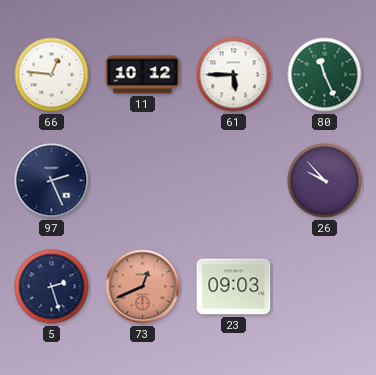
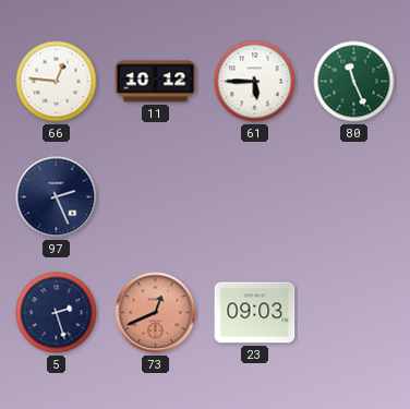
26: 9:53 -> none (325, 181)
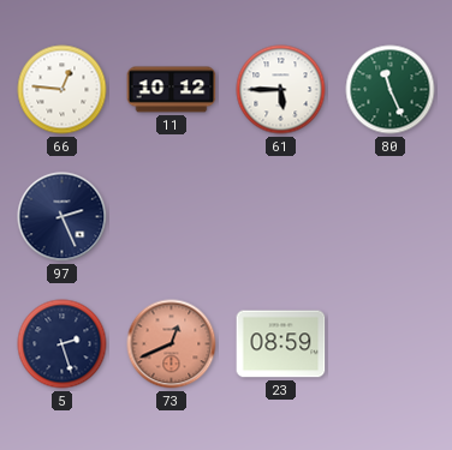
23: 09:03 -> 08:59 (281, 344)
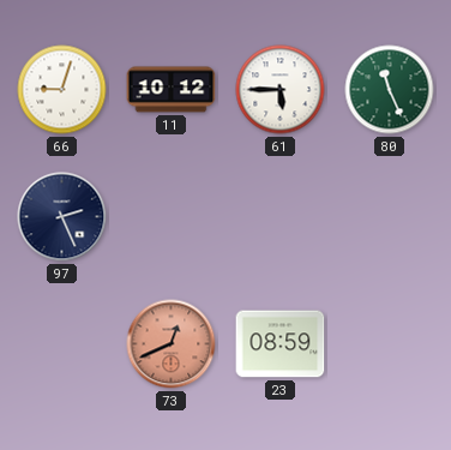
66: 12:46 -> 9:03 (62, 90)
5: 2:27 -> none (63, 344)
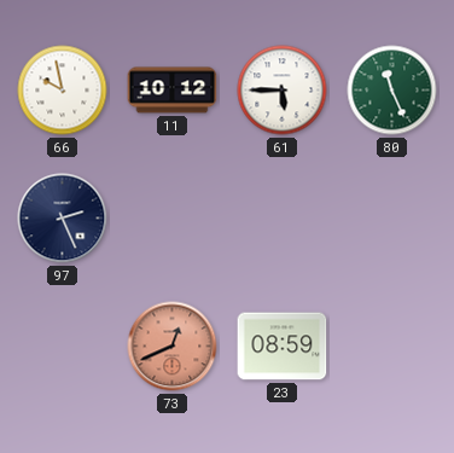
66: 9:03 -> 9:58 (63, 91)
